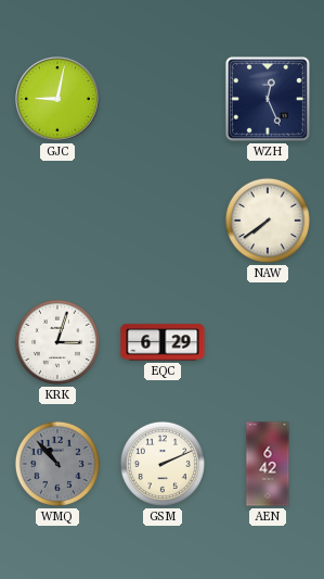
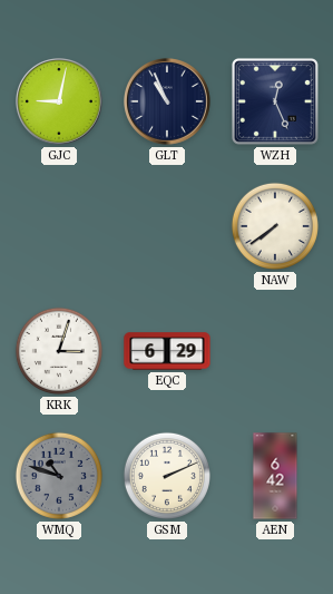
GLT: none -> 10:56 (168, 103)
WMQ: 10:53 -> 10:48 (59, 476)
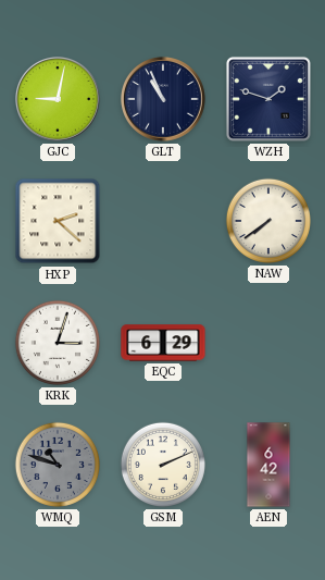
WZH: 12:26 -> 1:48 (268, 99)
HXP: none -> 2:22 (58, 221)
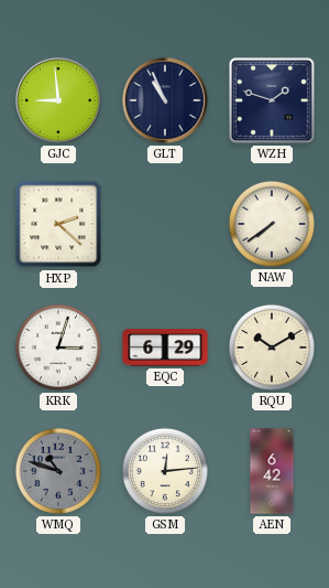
GJC: 9:02 -> 8:59 (59, 101)
RQU: none -> 10:10 (272, 348)
GSM: 2:11 -> 12:14 (165, 471)
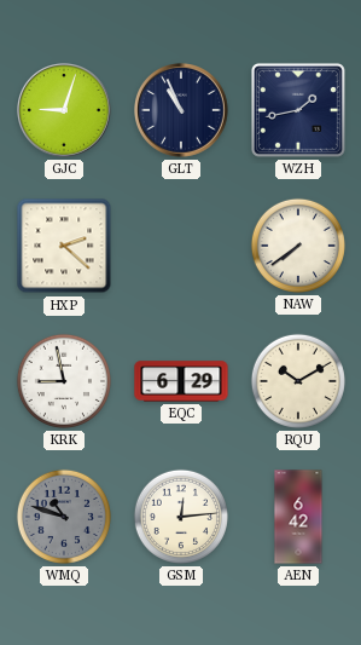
GJC: 8:59 -> 9:03 (65, 111)
WZH: 1:48 -> 1:43 (298, 110)
KRK: 3:03 -> 8:58 (64, 381)
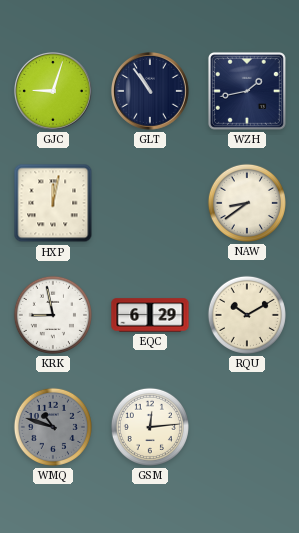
GLT: 10:56 -> 10:54 (151, 92)
HXP: 2:22 -> 12:02 (53, 203)
NAW: 7:39 -> 8:39 (247, 203)
AEN: 6:42 -> none (298, 517)
